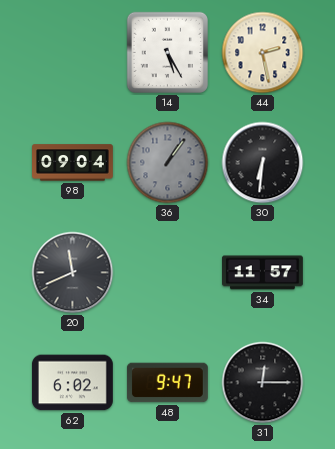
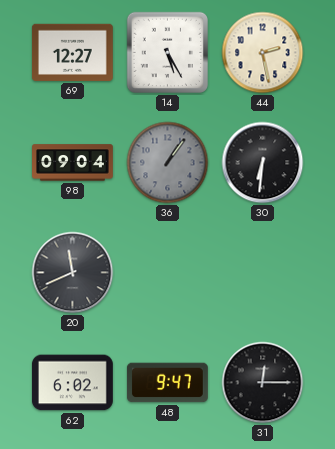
69: none -> 12:27 (72, 52)
34: 11:57 -> none (263, 273)
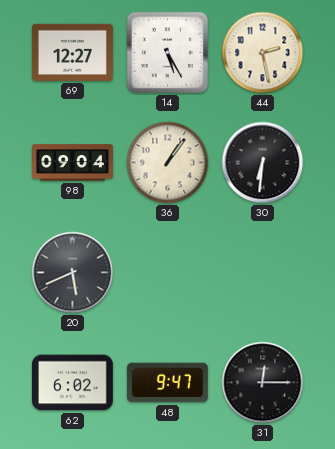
36 dial: grey -> cream (168, 163)
20: 11:41 -> 5:41 (73, 273)
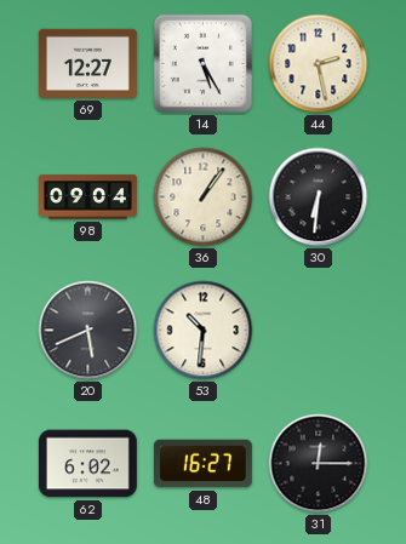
53: none -> 10:31 (204, 331)
48: 9:47 -> 16:27 (202, 464)
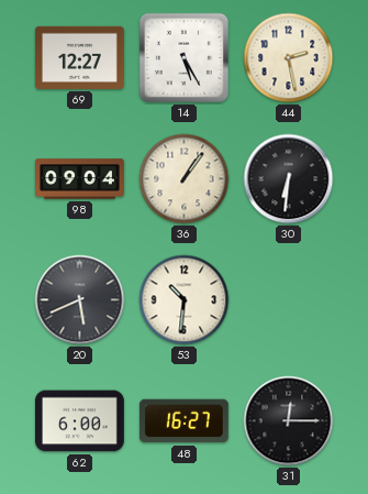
62: 6:02 -> 6:00 (79, 421)
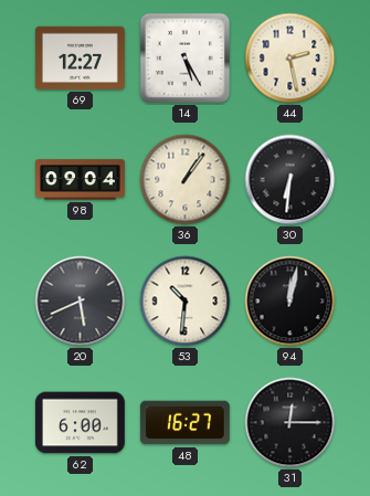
94: none -> 12:02 (290, 302)
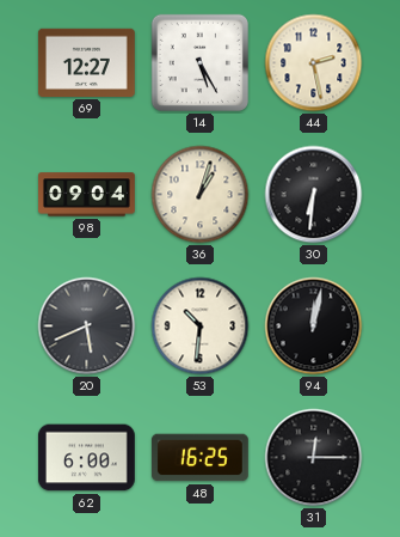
36: 1:06 -> 1:03 (201, 195)
48: 16:27 -> 16:25 (199, 458)
